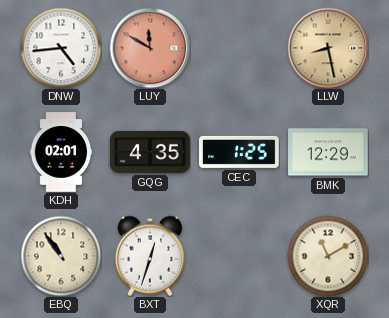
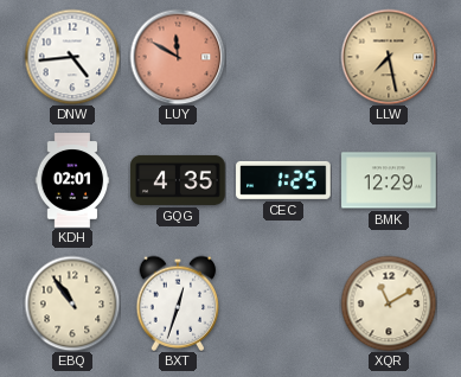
LLW: 8:28 -> 7:28 (389, 57)
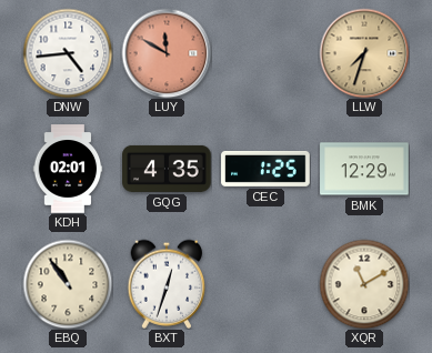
LLW: 7:28 -> 7:33 (364, 53)
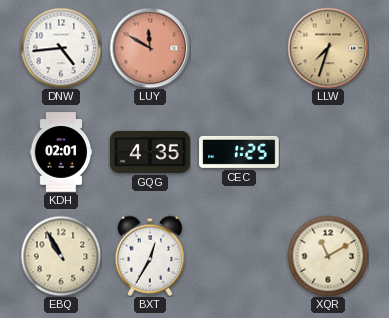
BMK: 12:29 -> none (364, 169)
EBQ: 10:54 -> 10:55 (61, 256)
BXT: 12:33 -> 12:35 (150, 256)
